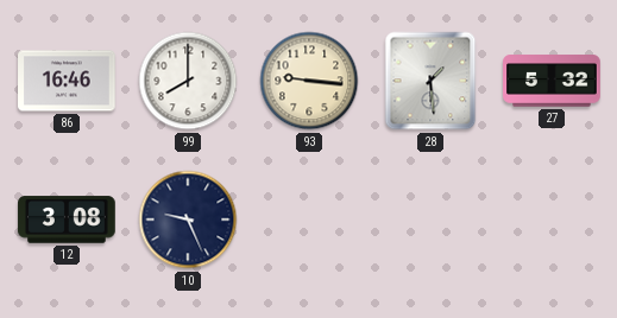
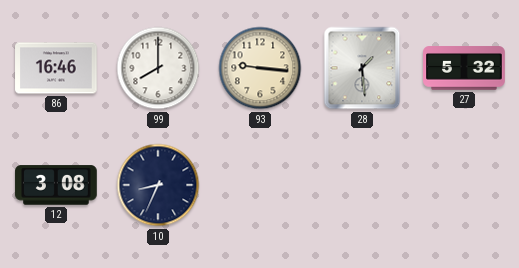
10: 9:26 -> 8:34 (158, 185)
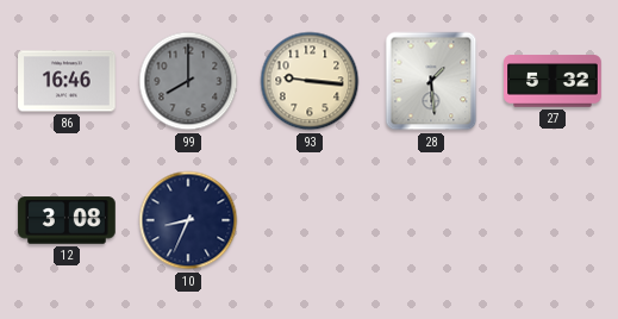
99 dial: white -> grey (188, 81)
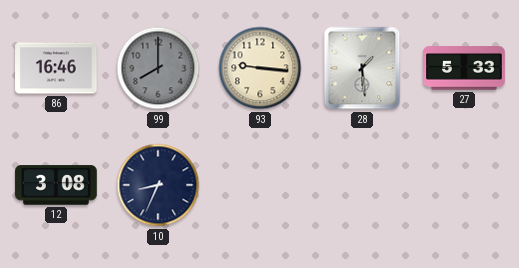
27: 5:32 -> 5:33 (464, 68)
